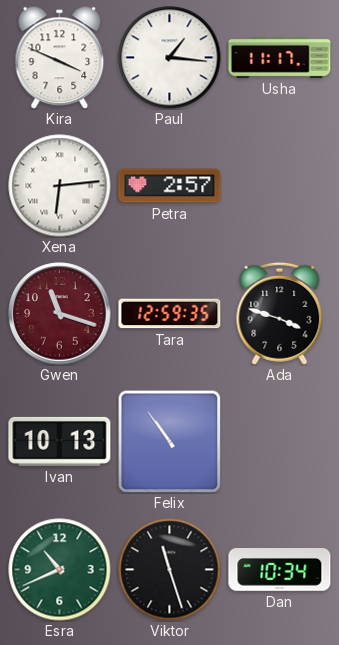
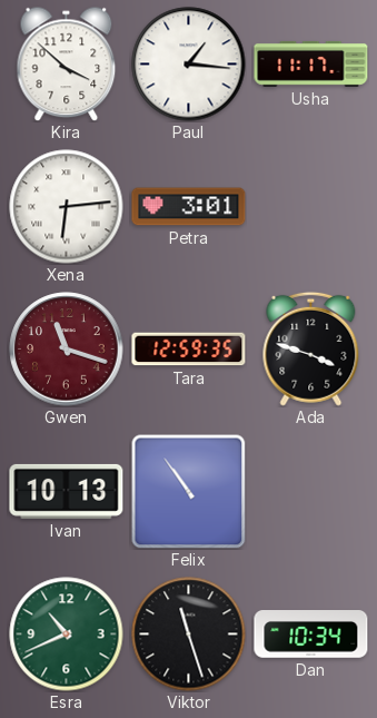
Kira: 3:49 -> 3:52 (67, 63)
Petra: 2:57 -> 3:01 (189, 207)
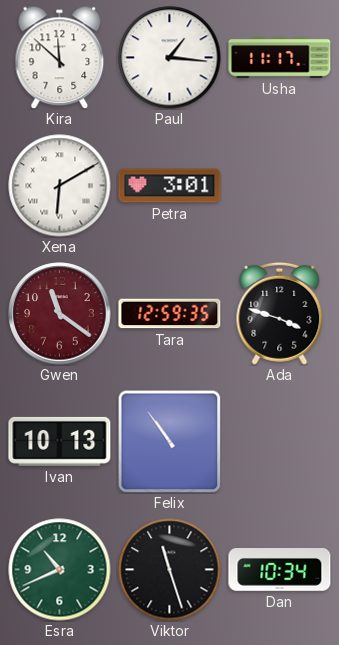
Kira: 3:52 -> 11:52 (60, 57)
Xena: 6:14 -> 6:10 (60, 186)
Gwen: 11:18 -> 11:21 (60, 314)
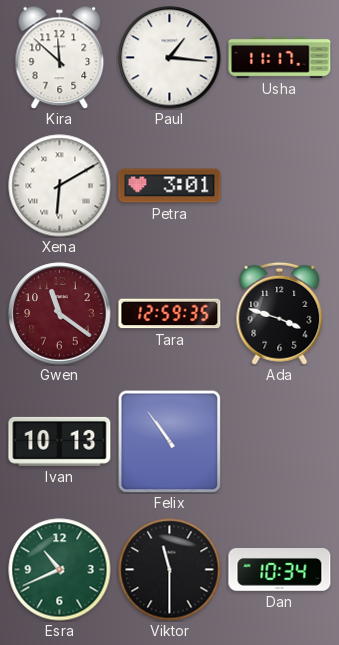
Viktor: 11:27 -> 11:30 (170, 570)
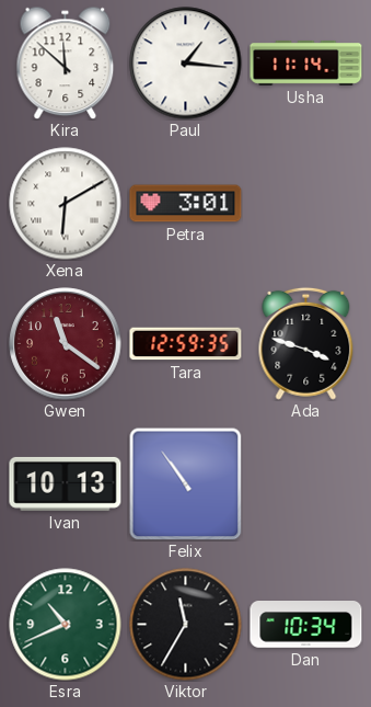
Usha: 11:17 -> 11:14 (306, 62)
Viktor: 11:30 -> 11:35 (186, 625)
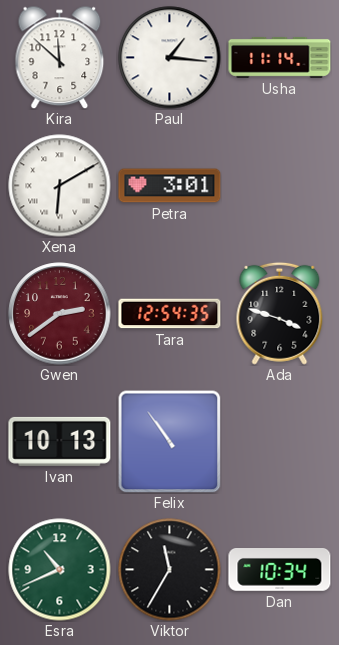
Gwen: 11:21 -> 2:39 (60, 314)
Tara: 12:59 -> 12:54 (170, 314)
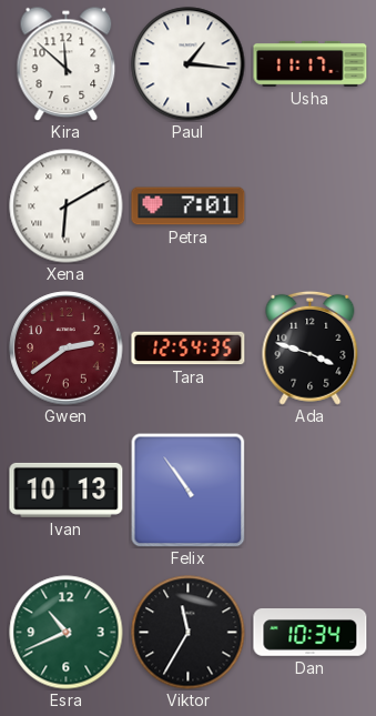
Usha: 11:14 -> 11:17 (311, 63)
Petra: 3:01 -> 7:01 (189, 206)
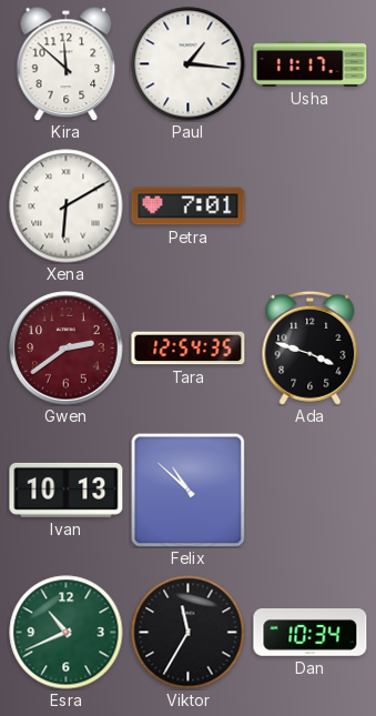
Felix: 10:54 -> 10:52 (187, 490)
